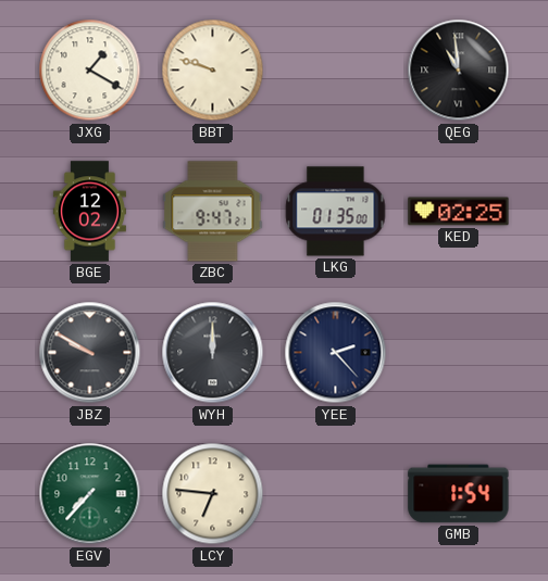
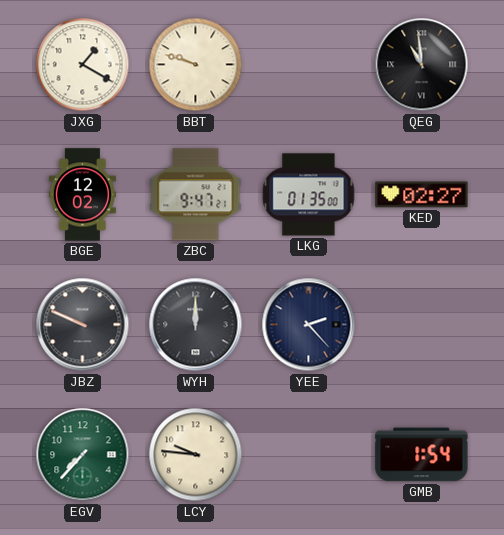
KED: 02:25 -> 02:27 (422, 195)
JBZ: 9:50 -> 9:49 (83, 325)
LCY: 6:46 -> 9:46 (196, 455)
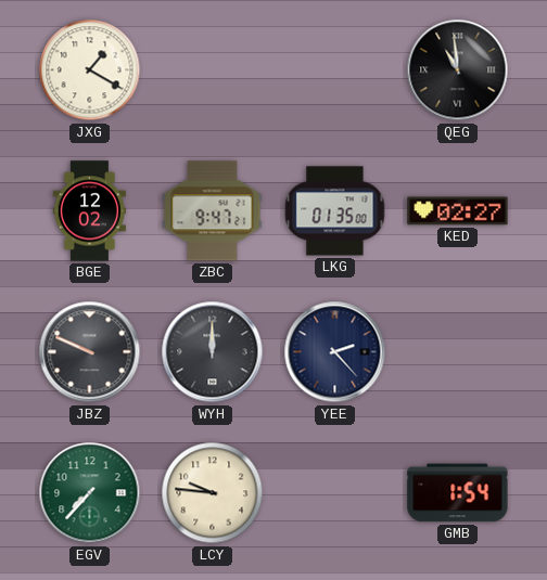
BBT: 9:48 -> none (196, 65)
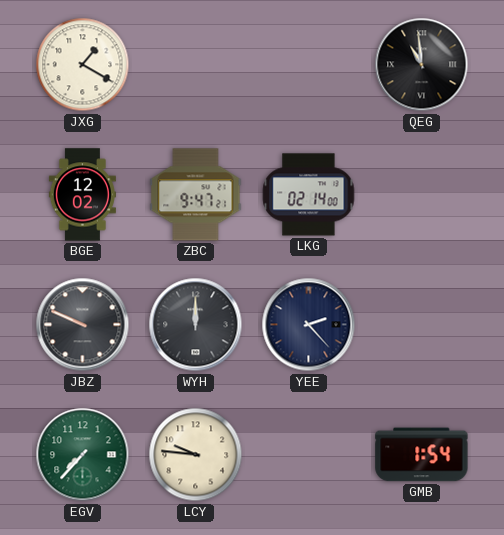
LKG: 01:35 -> 02:14 (309, 195)
KED: 02:27 -> none (458, 211)
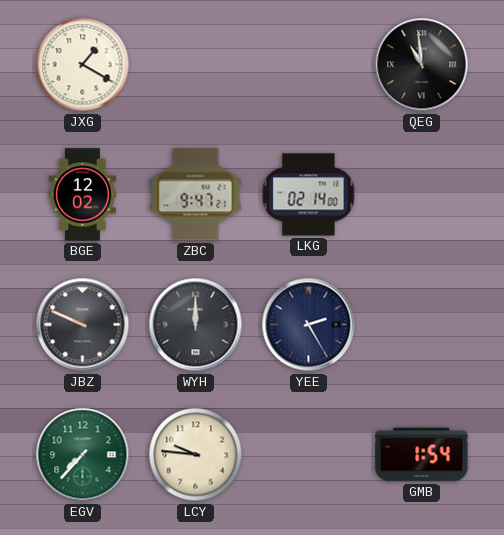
YEE: 2:23 -> 2:25 (309, 325)
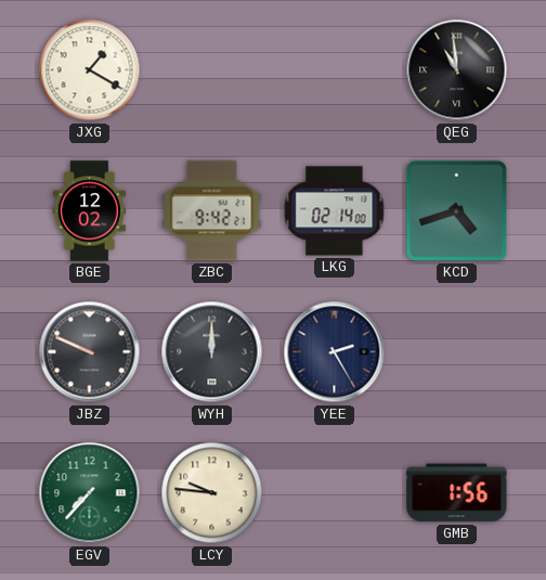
ZBC: 9:47 -> 9:42 (212, 211)
KCD: none -> 4:42 (456, 210)
GMB: 1:54 -> 1:56 (457, 493)
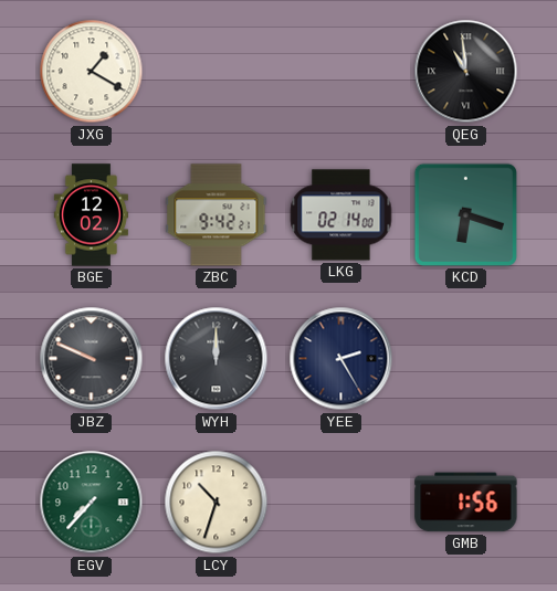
KCD: 4:42 -> 6:18 (465, 214)
LCY: 9:46 -> 10:33 (217, 503)
